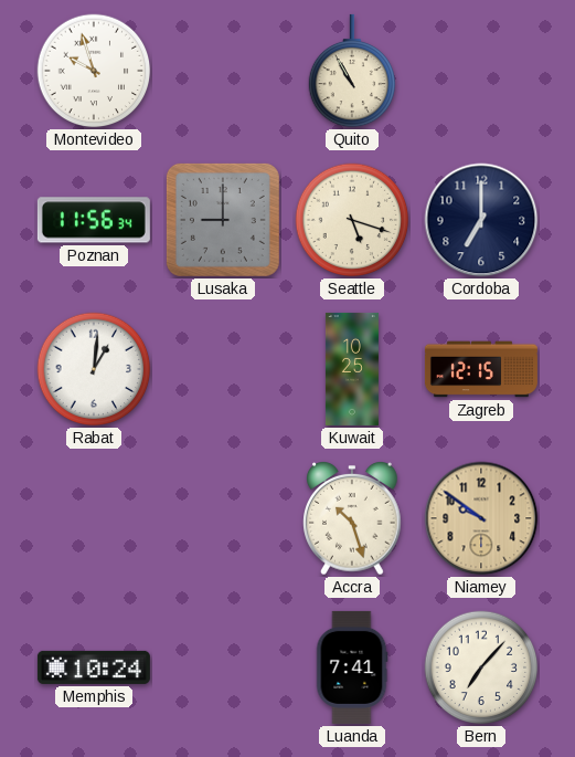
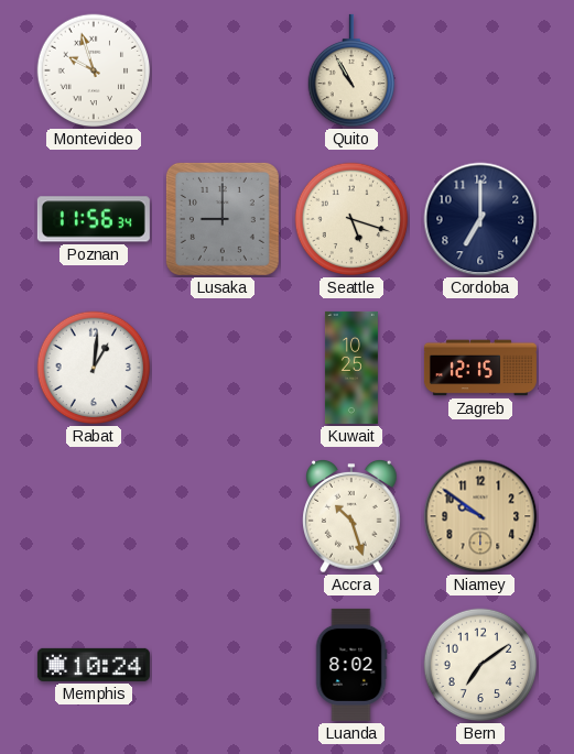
Luanda: 7:41 -> 8:02 (351, 665)
Bern: 7:07 -> 7:09 (480, 665)
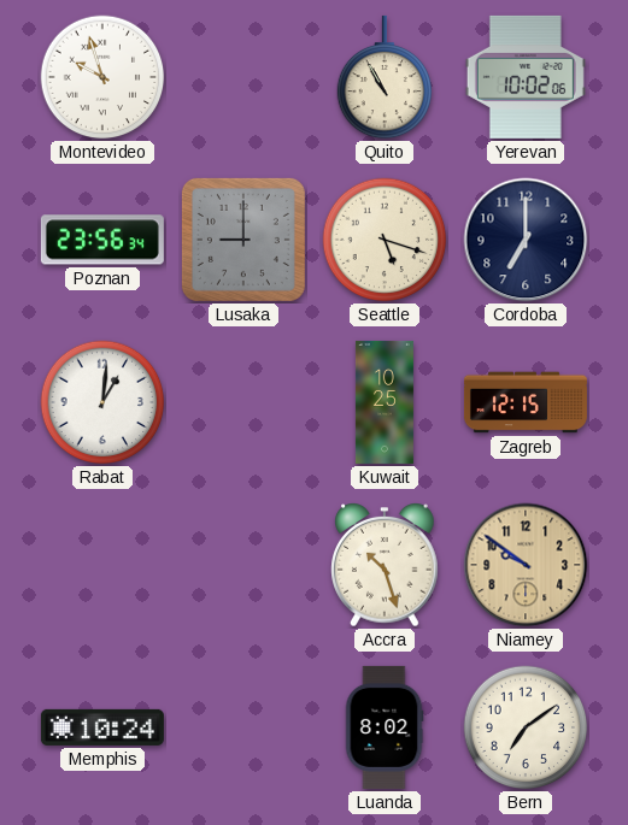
Yerevan: none -> 10:02 (526, 77)
Poznan: 11:56 -> 23:56 (102, 240)
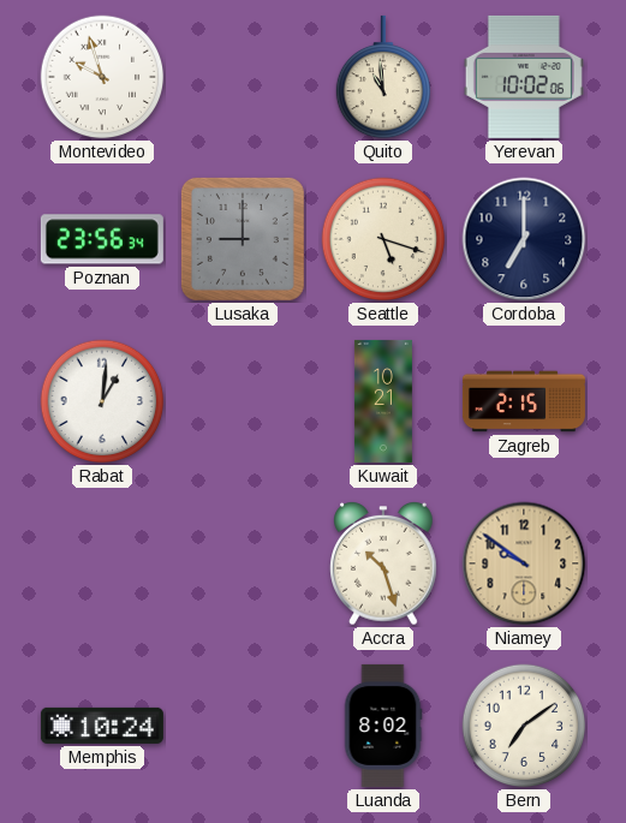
Quito: 10:55 -> 10:59 (383, 77)
Kuwait: 10:25 -> 10:21 (383, 401)
Zagreb: 12:15 -> 2:15 (524, 401)
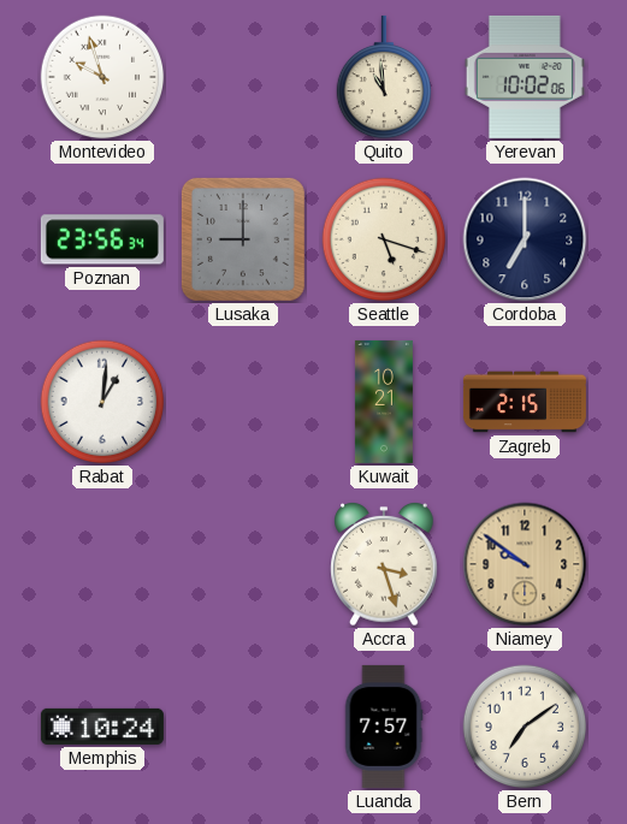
Accra: 10:27 -> 3:27 (384, 565)
Luanda: 8:02 -> 7:57 (384, 727)
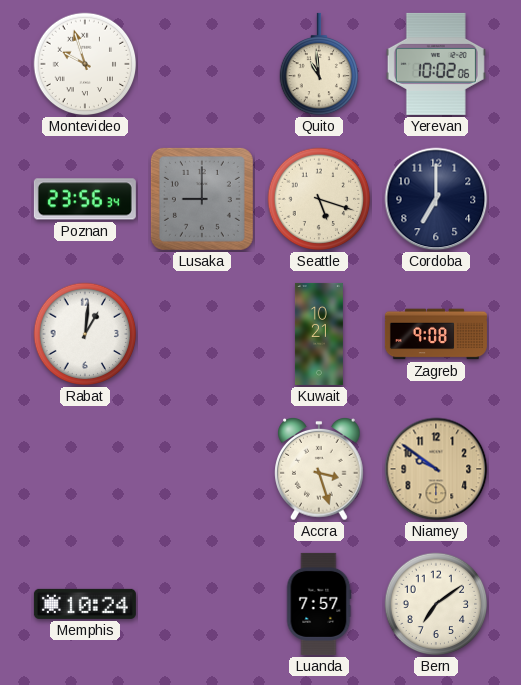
Zagreb: 2:15 -> 9:08 (436, 334)
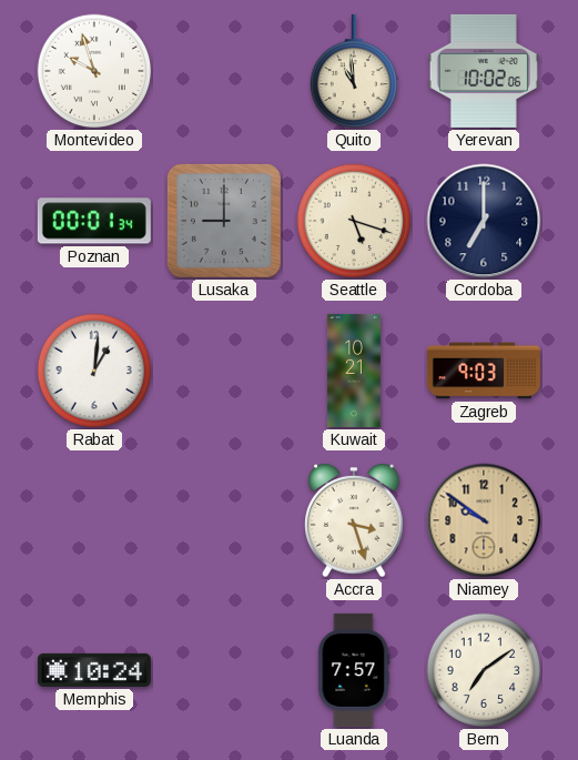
Poznan: 23:56 -> 00:01 (94, 221)
Zagreb: 9:08 -> 9:03 (484, 371)
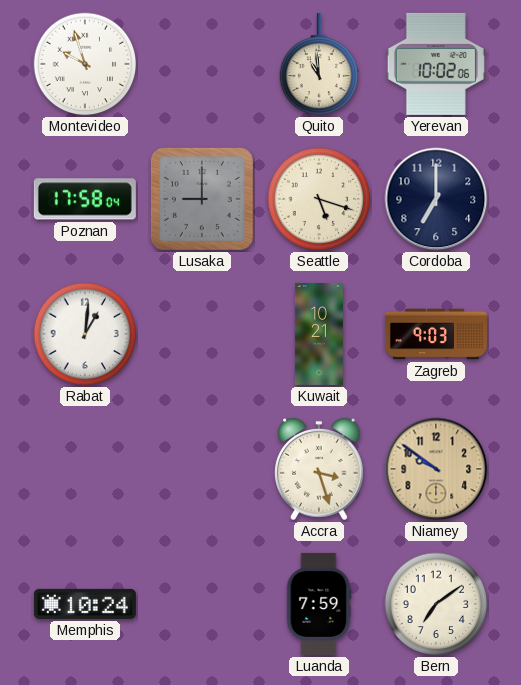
Poznan: 00:01 -> 17:58 (85, 199)
Luanda: 7:57 -> 7:59 (319, 604)
